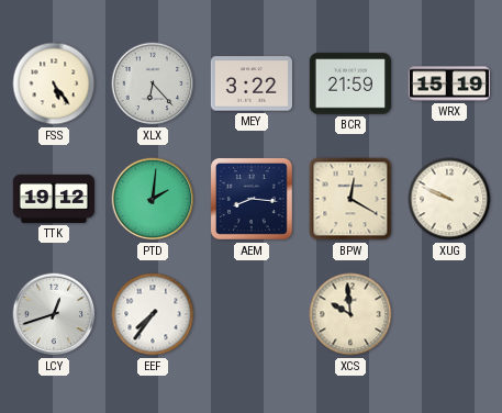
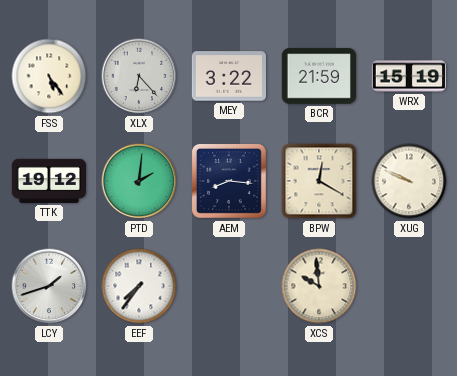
LCY: 12:42 -> 1:42 (49, 286)
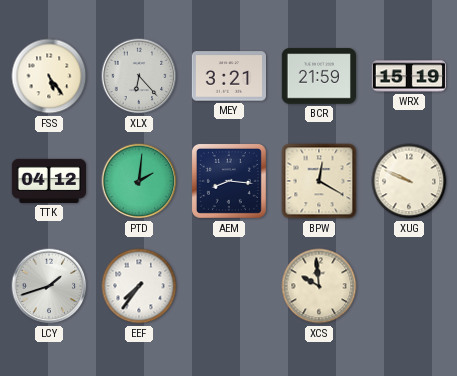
MEY: 3:22 -> 3:21 (228, 76)
TTK: 19:12 -> 04:12 (48, 181)
